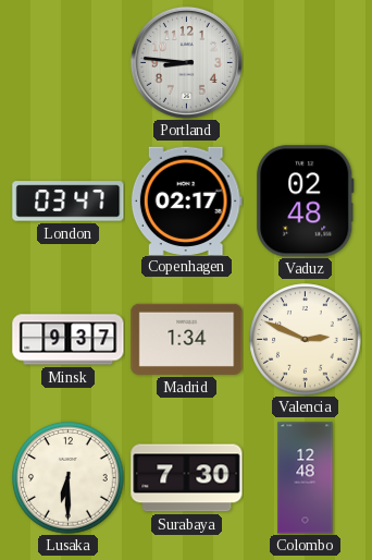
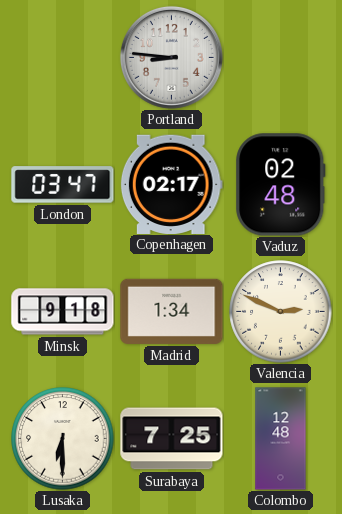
Minsk: 9:37 -> 9:18 (63, 312)
Surabaya: 7:30 -> 7:25 (172, 439)
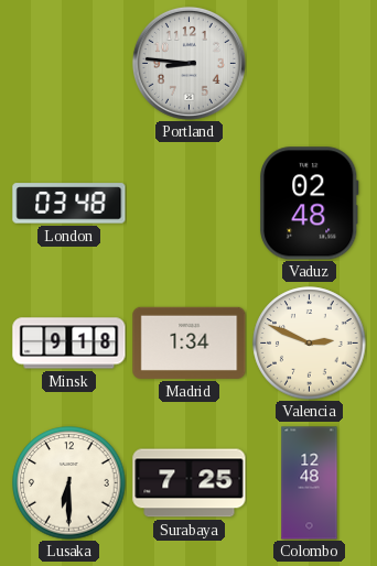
London: 03:47 -> 03:48 (69, 204)
Copenhagen: 02:17 -> none (171, 184)
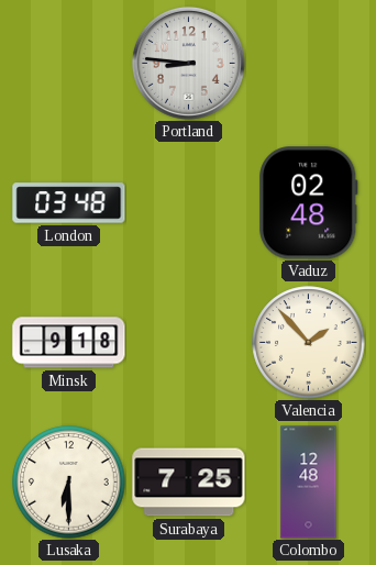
Madrid: 1:34 -> none (190, 342)
Valencia: 2:49 -> 1:53 (309, 343)
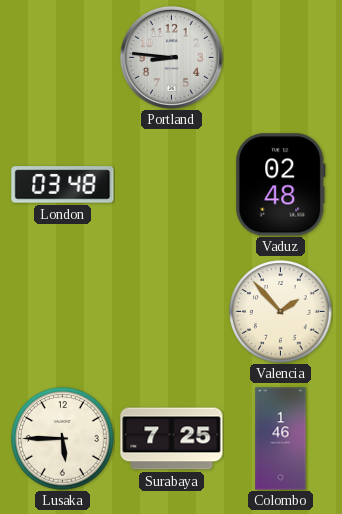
Minsk: 9:18 -> none (69, 343)
Lusaka: 6:30 -> 5:45 (63, 439)
Colombo: 12:48 -> 1:46 (281, 439)
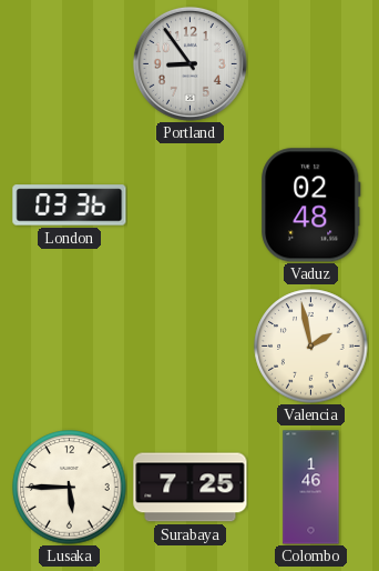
Portland: 8:46 -> 8:54 (189, 63)
London: 03:48 -> 03:36 (70, 206)
Valencia: 1:53 -> 1:58 (311, 347)
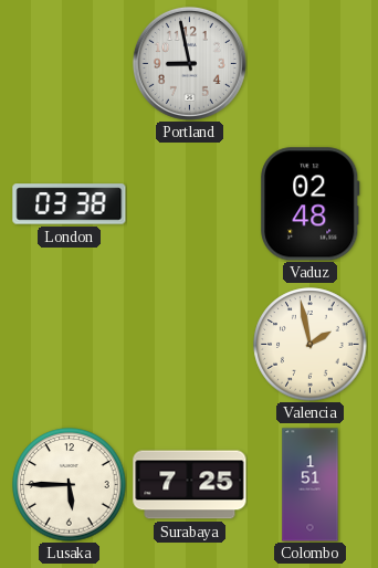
Portland: 8:54 -> 8:58 (189, 63)
London: 03:36 -> 03:38 (70, 204)
Colombo: 1:46 -> 1:51 (311, 485)
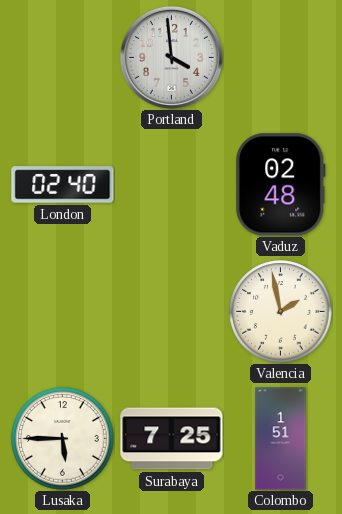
Portland: 8:58 -> 3:59 (171, 57)
London: 03:38 -> 02:40 (63, 185)
